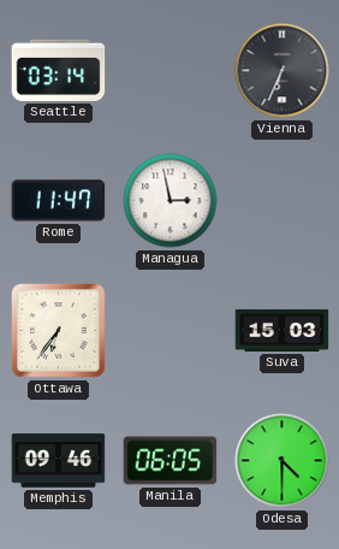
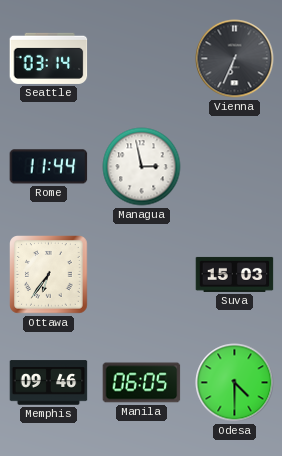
Rome: 11:47 -> 11:44 (49, 167)
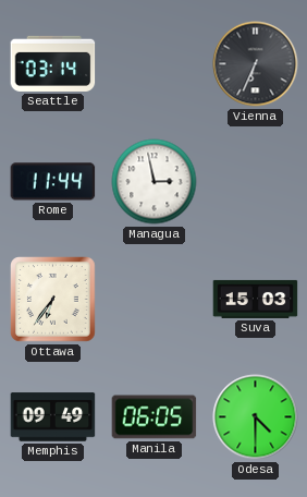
Memphis: 09:46 -> 09:49 (53, 417)
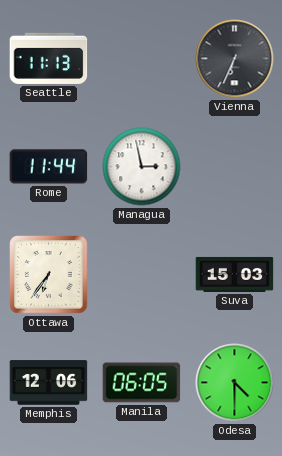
Seattle: 03:14 -> 11:13 (49, 58)
Memphis: 09:49 -> 12:06 (49, 383)
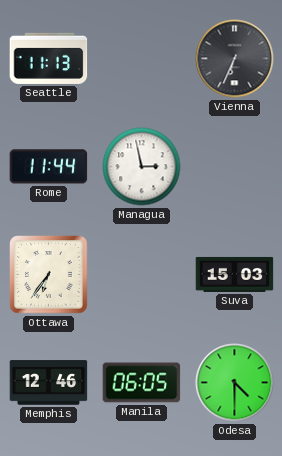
Memphis: 12:06 -> 12:46 (49, 383)
